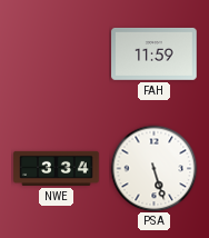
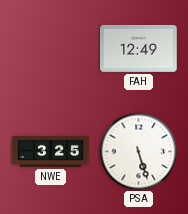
FAH: 11:59 -> 12:49 (139, 48)
NWE: 3:34 -> 3:25 (51, 151)
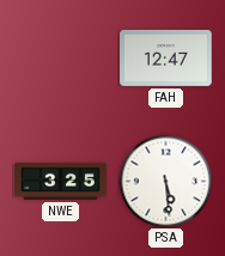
FAH: 12:49 -> 12:47 (166, 57)
PSA: 5:27 -> 5:29 (165, 181)
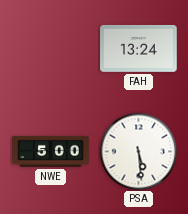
FAH: 12:47 -> 13:24 (139, 48)
NWE: 3:25 -> 5:00 (51, 151)
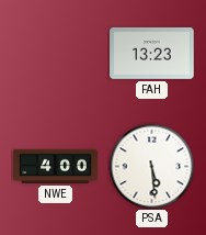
FAH: 13:24 -> 13:23 (152, 53)
NWE: 5:00 -> 4:00 (56, 166)
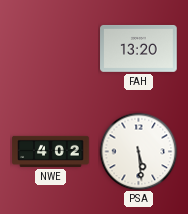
FAH: 13:23 -> 13:20 (139, 48)
NWE: 4:00 -> 4:02 (51, 151)
